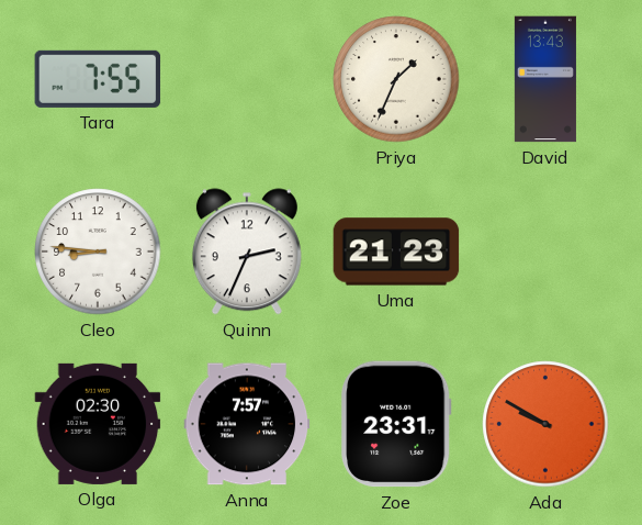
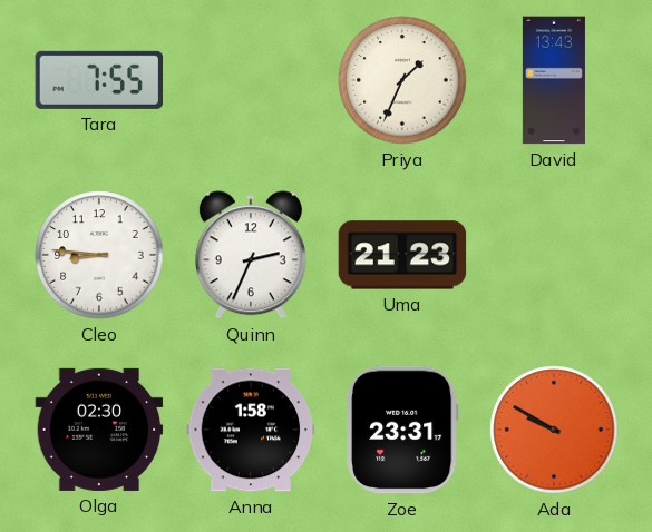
Anna: 7:57 -> 1:58 (251, 430)
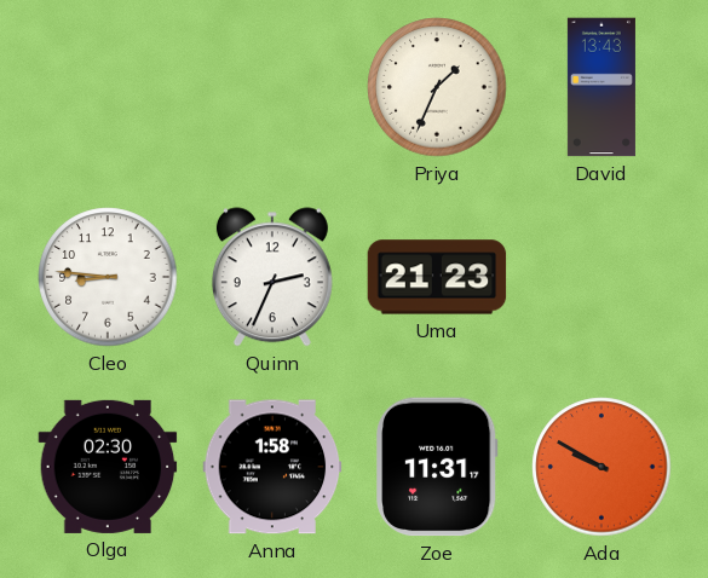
Tara: 7:55 -> none (99, 80)
Zoe: 23:31 -> 11:31 (437, 467)
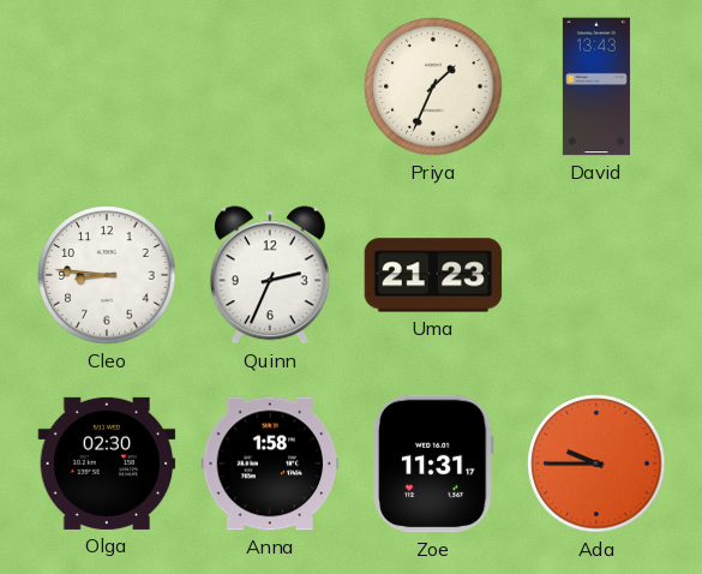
Ada: 9:50 -> 9:45 (596, 464)
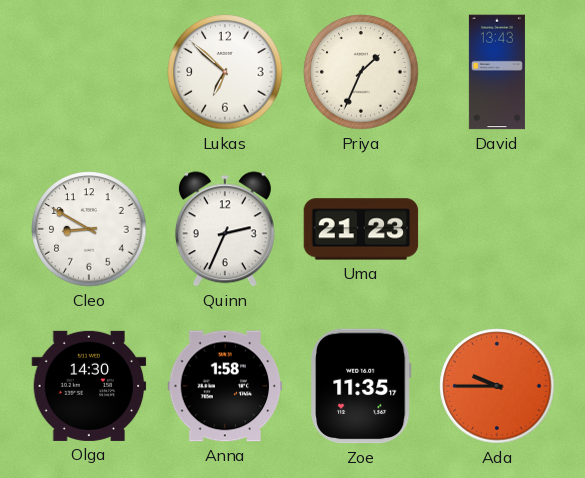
Lukas: none -> 6:52 (225, 72)
Cleo: 8:46 -> 8:50 (89, 229)
Olga: 02:30 -> 14:30 (89, 386)
Zoe: 11:31 -> 11:35 (361, 386)
